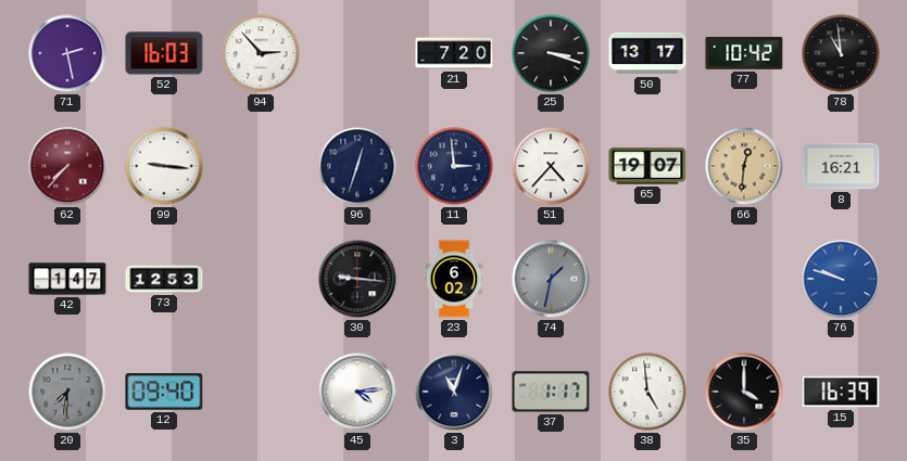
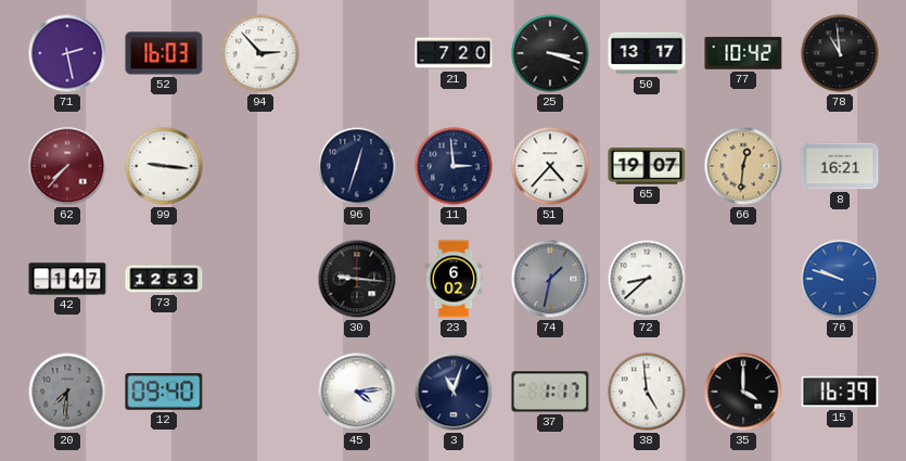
72: none -> 8:38 (647, 279)
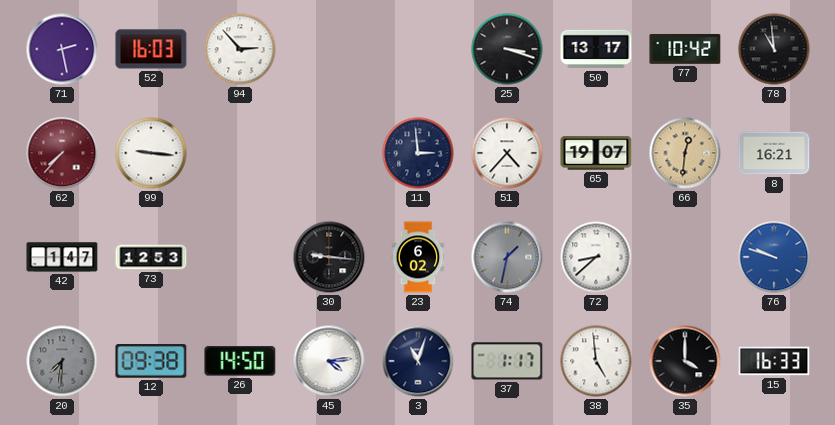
21: 7:20 -> none (454, 53)
96: 12:33 -> none (357, 166)
12: 09:40 -> 09:38 (151, 362)
26: none -> 14:50 (240, 361)
15: 16:39 -> 16:33 (774, 361)
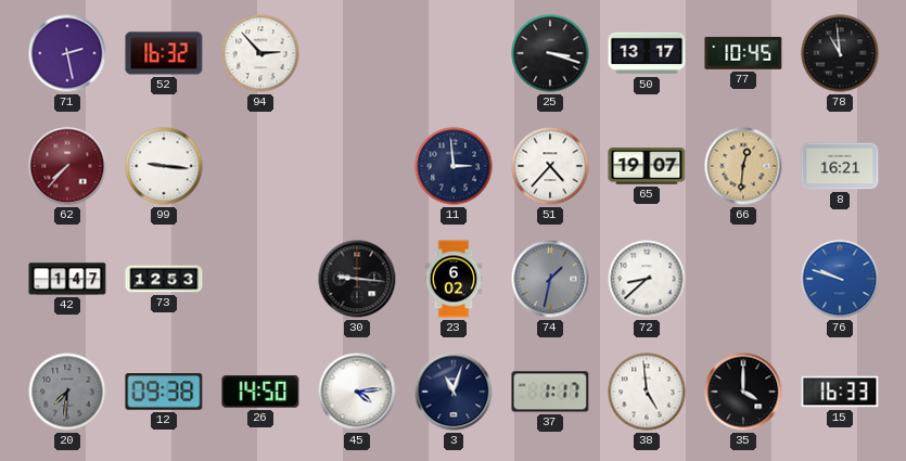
52: 16:03 -> 16:32 (164, 53)
77: 10:42 -> 10:45 (743, 53)
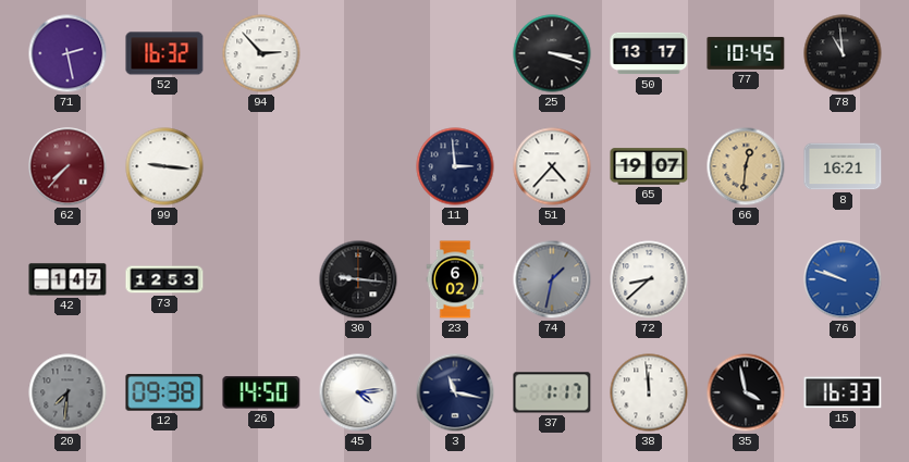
3: 11:03 -> 11:17 (455, 392)
38: 4:59 -> 11:59 (649, 392)
35: 4:00 -> 3:58 (746, 392)
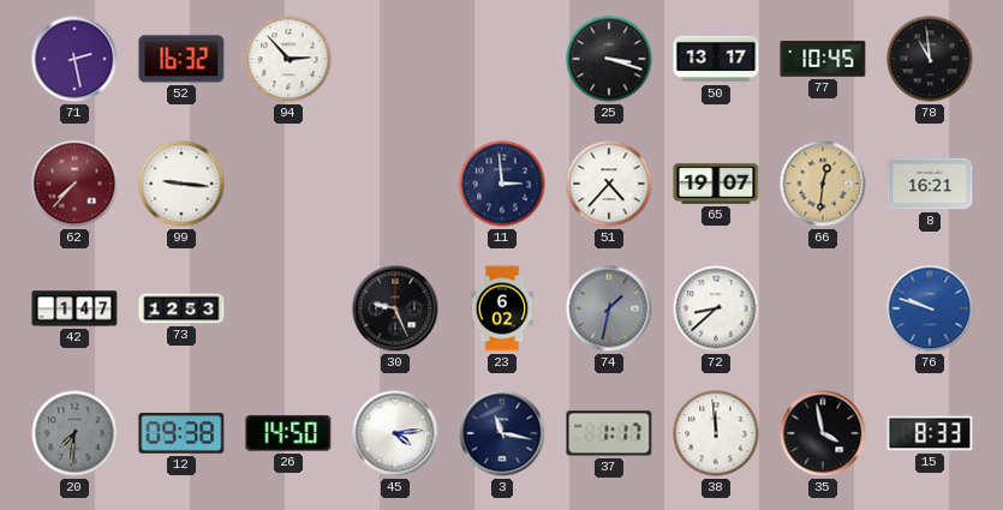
30: 9:16 -> 9:26 (395, 308)
15: 16:33 -> 8:33 (930, 433)
